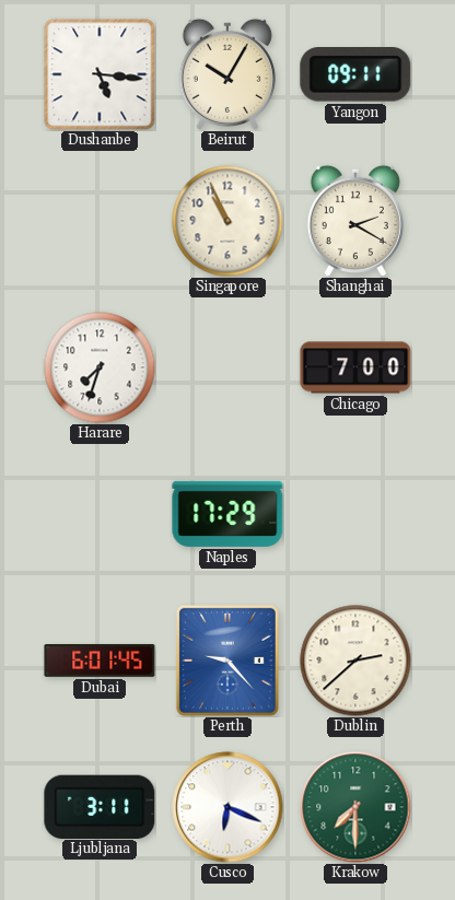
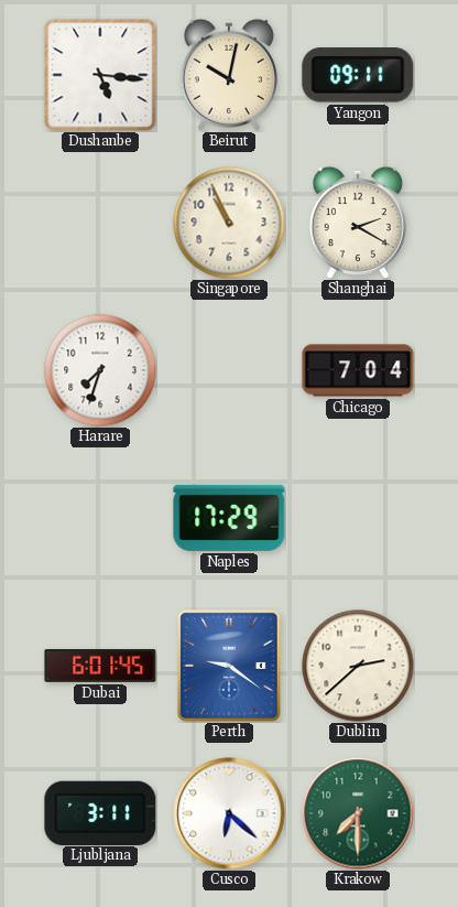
Beirut: 10:05 -> 10:02 (229, 75)
Chicago: 7:00 -> 7:04 (358, 370)
Perth: 9:23 -> 9:21 (229, 666)
Cusco: 6:19 -> 6:22 (229, 813)
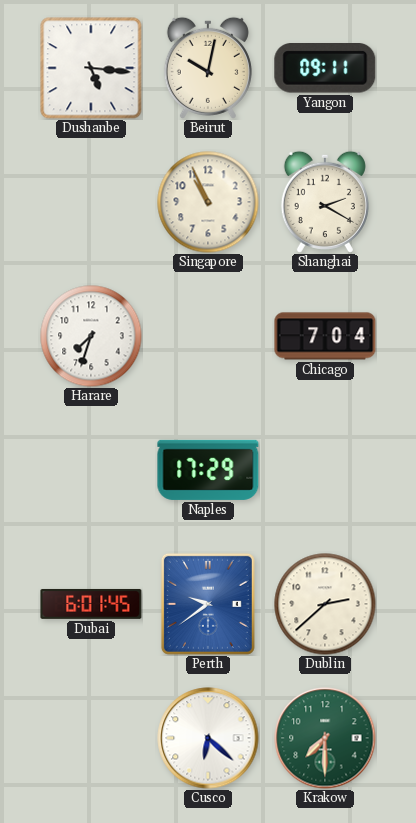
Perth: 9:21 -> 9:39 (208, 604)
Ljubljana: 3:11 -> none (100, 812)
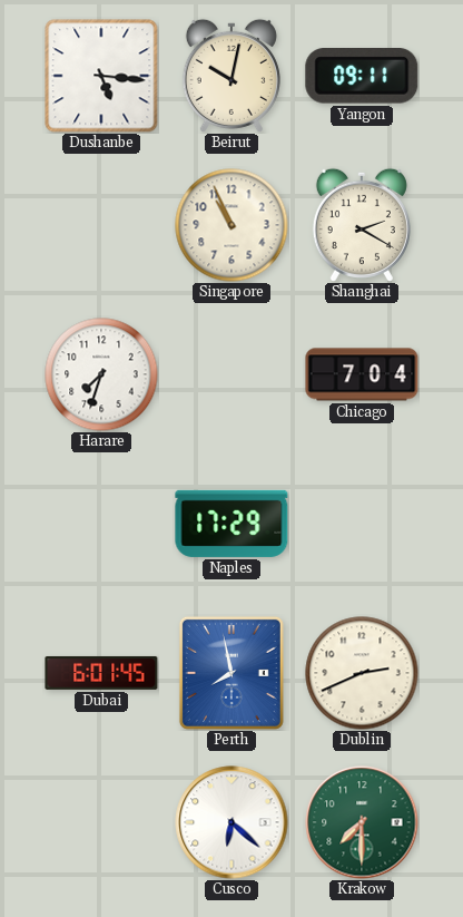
Perth: 9:39 -> 7:58 (231, 673)
Dublin: 2:38 -> 2:41 (362, 673)
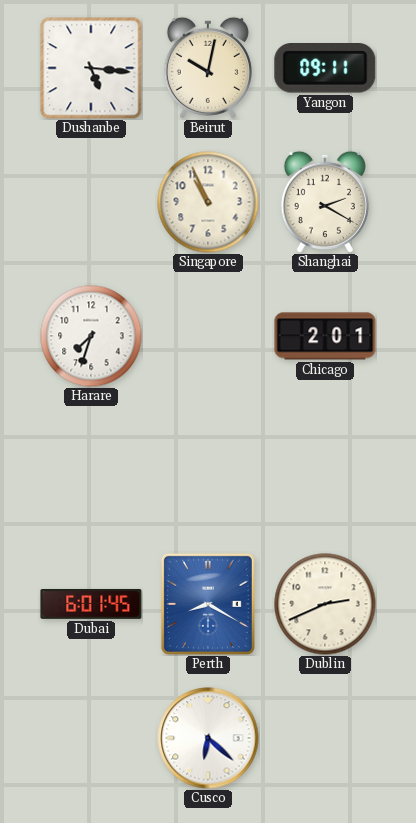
Chicago: 7:04 -> 2:01 (325, 336)
Naples: 17:29 -> none (231, 524)
Perth: 7:58 -> 8:20 (208, 604)
Krakow: 7:30 -> none (362, 822)
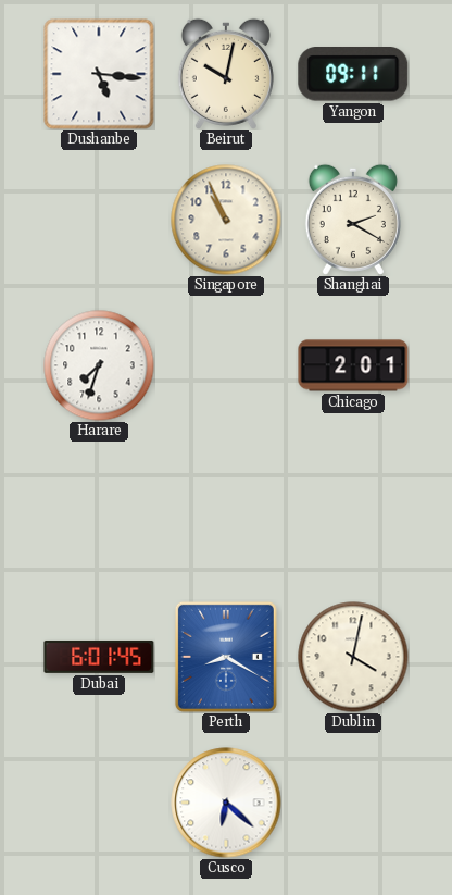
Dublin: 2:41 -> 4:02 (353, 657)
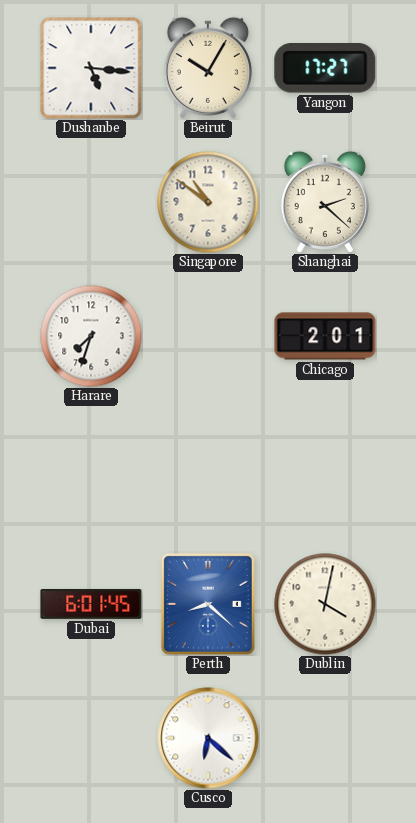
Beirut: 10:02 -> 10:05 (208, 68)
Yangon: 09:11 -> 17:27 (325, 69)
Singapore: 10:56 -> 10:51 (208, 202)
Shanghai: 2:20 -> 2:22 (325, 202)
Perth: 8:20 -> 8:22 (208, 604)
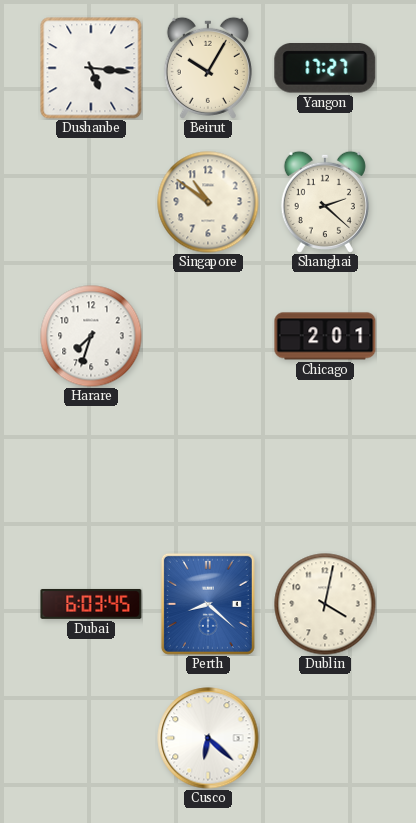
Dubai: 6:01 -> 6:03 (91, 604)
